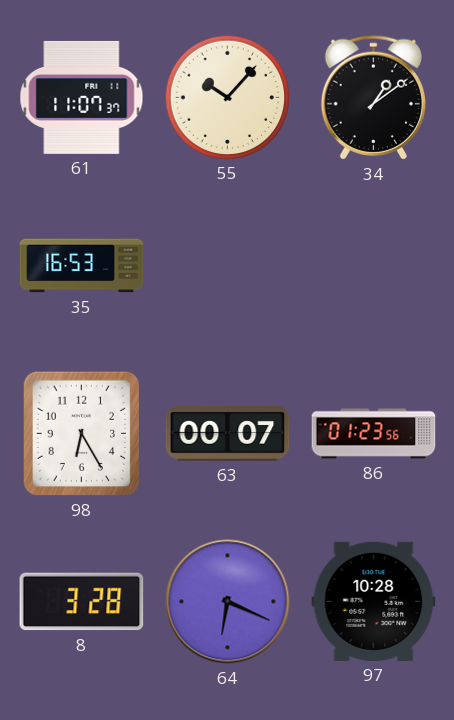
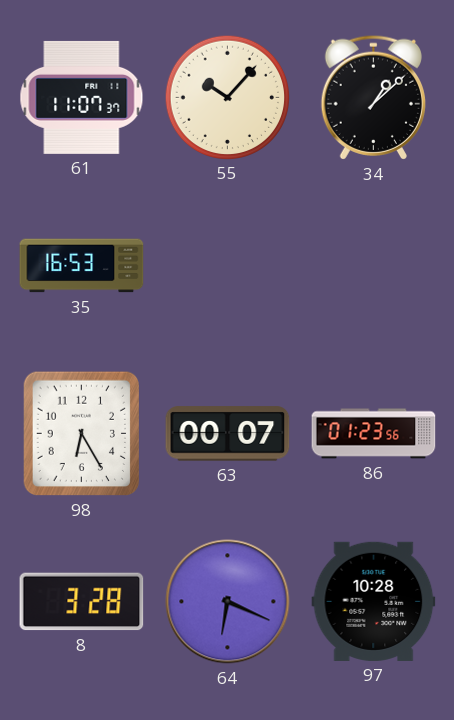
34: 1:09 -> 1:08 (373, 97)
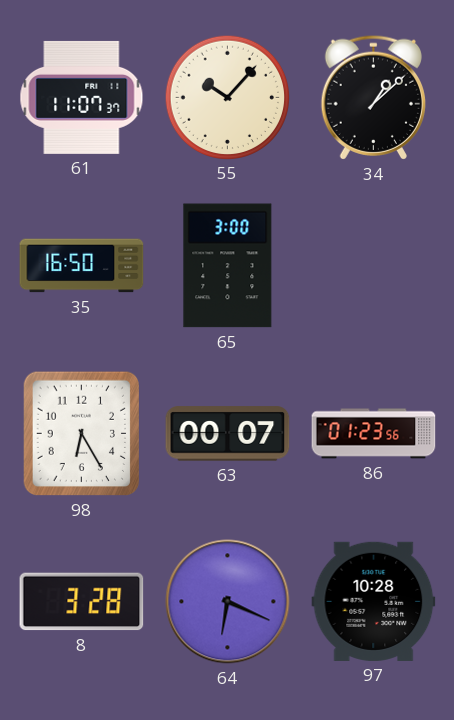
35: 16:53 -> 16:50 (82, 266)
65: none -> 3:00 (228, 266)
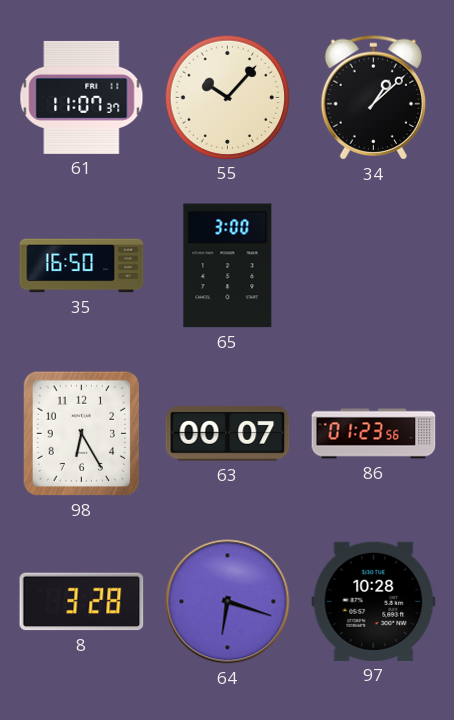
64: 6:19 -> 6:18 (228, 602)
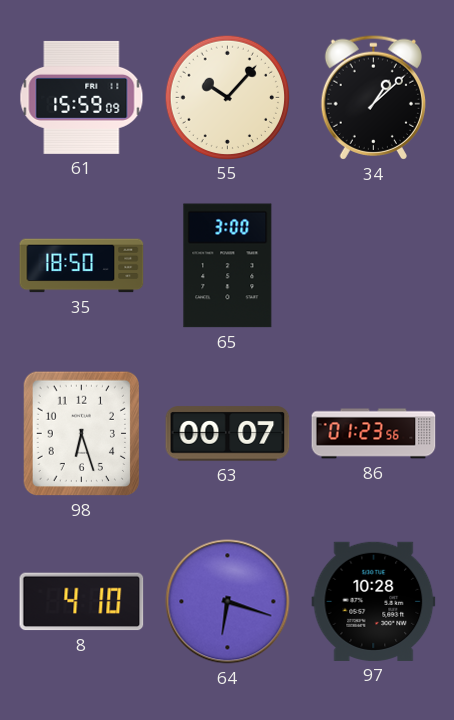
61: 11:07 -> 15:59 (82, 97)
35: 16:50 -> 18:50 (82, 266)
98: 6:25 -> 6:27 (81, 434)
8: 3:28 -> 4:10 (82, 602)
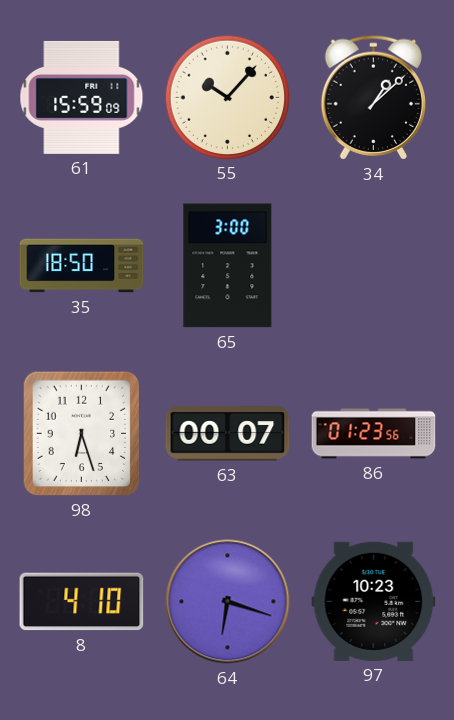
97: 10:28 -> 10:23 (374, 601)
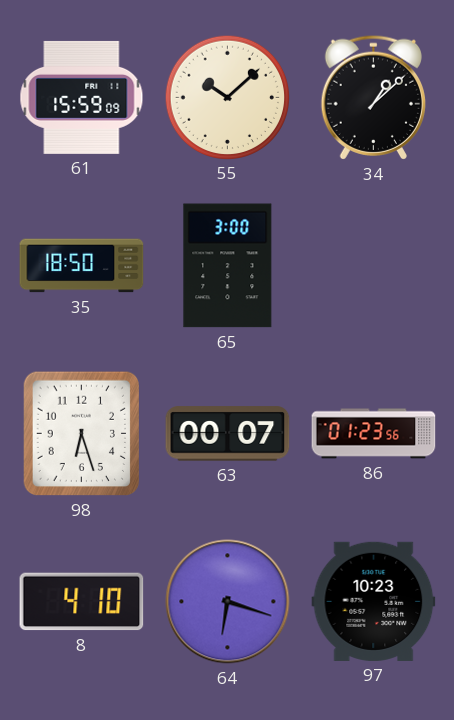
55: 10:07 -> 10:08 (227, 97)
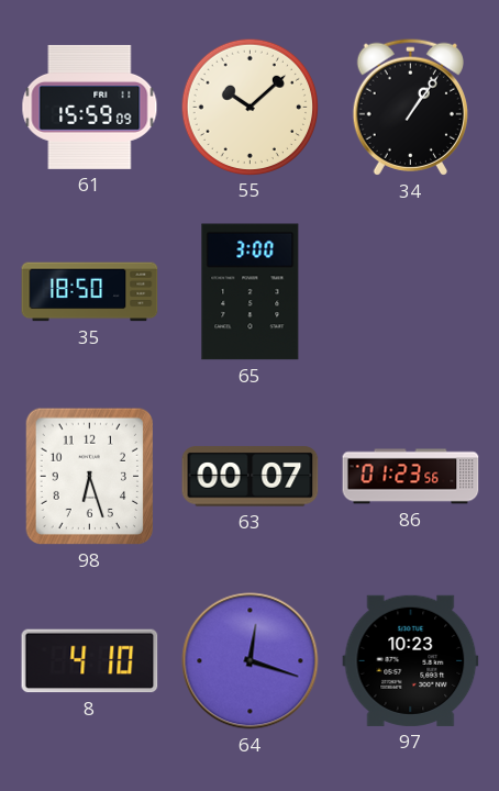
34: 1:08 -> 1:06 (410, 107)
64: 6:18 -> 12:18 (251, 661)
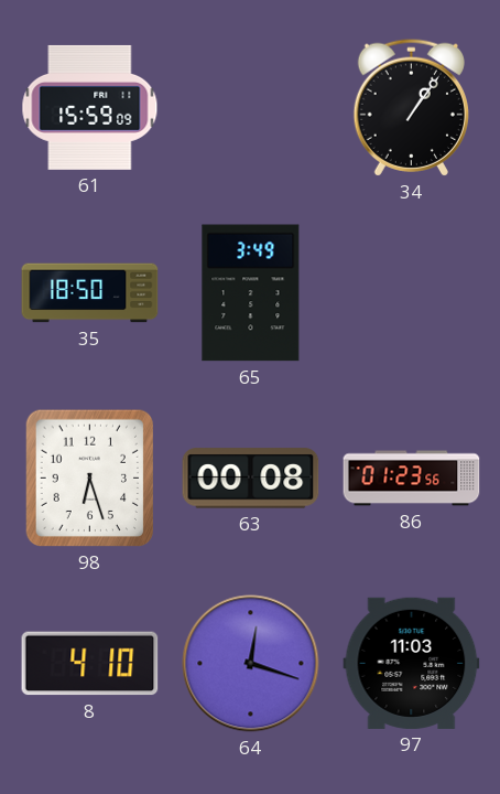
55: 10:08 -> none (249, 107)
65: 3:00 -> 3:49 (251, 293)
63: 00:07 -> 00:08 (251, 479)
97: 10:23 -> 11:03 (412, 663)
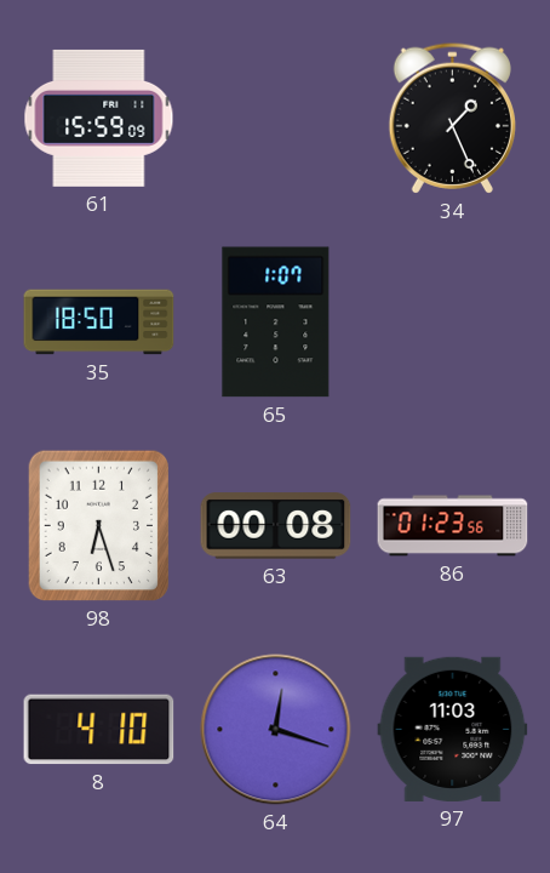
34: 1:06 -> 1:26 (452, 118)
65: 3:49 -> 1:07 (276, 323)
